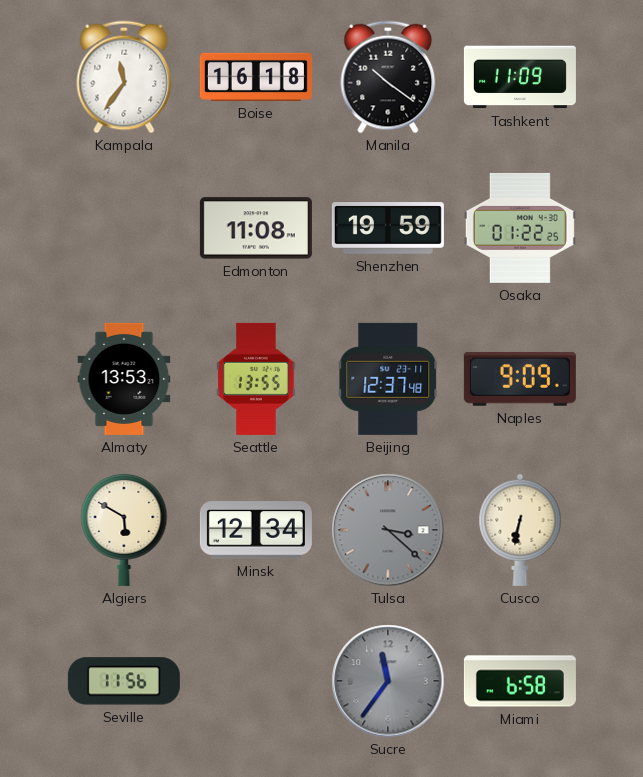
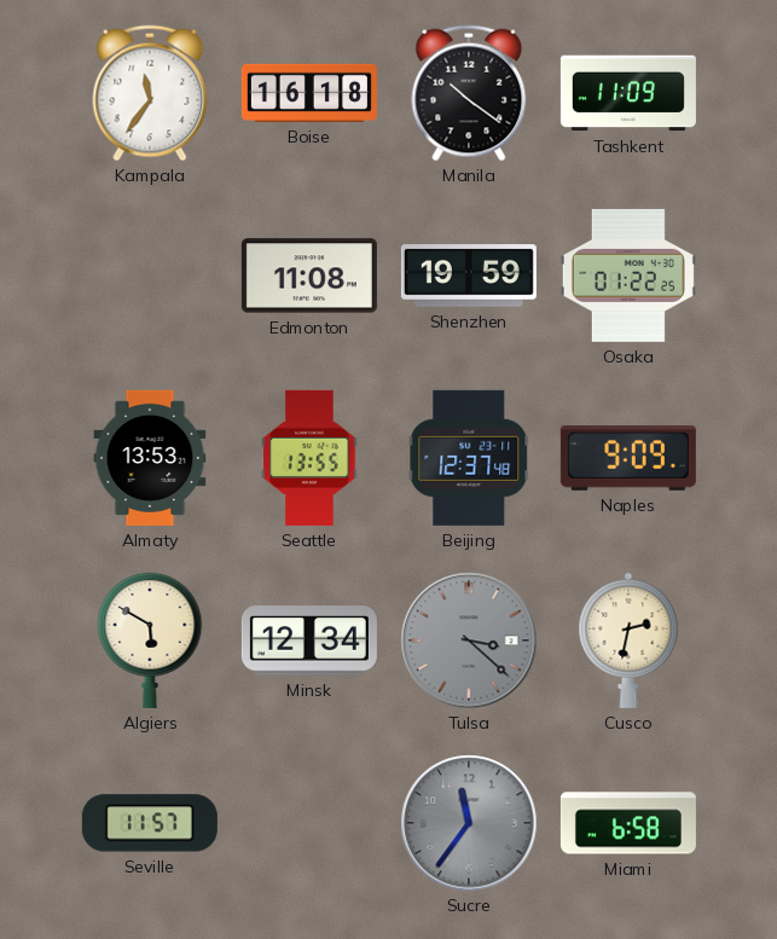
Cusco: 6:32 -> 2:32 (628, 641)
Seville: 11:56 -> 11:57 (150, 823)
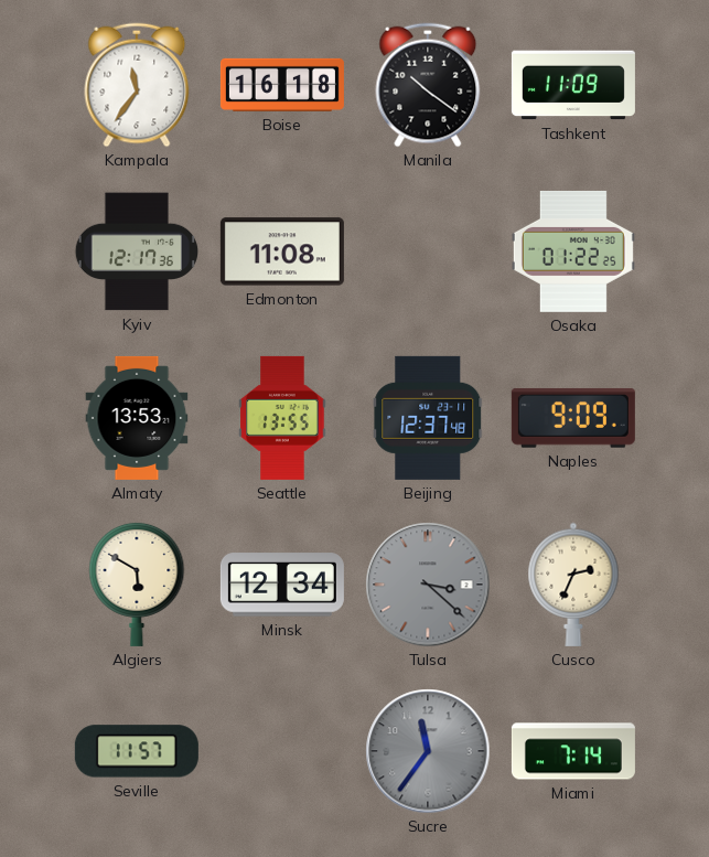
Kyiv: none -> 12:17 (136, 251)
Shenzhen: 19:59 -> none (469, 276)
Cusco: 2:32 -> 2:34 (573, 585)
Miami: 6:58 -> 7:14 (573, 751)
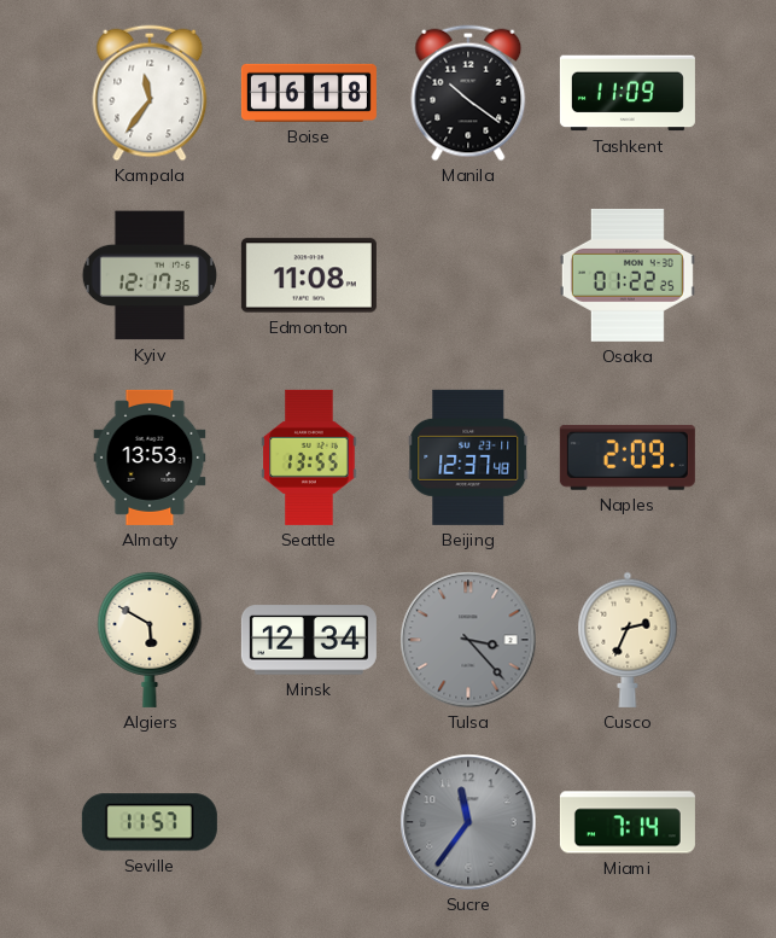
Naples: 9:09 -> 2:09 (628, 458)
Tulsa: 3:22 -> 3:23 (468, 640)
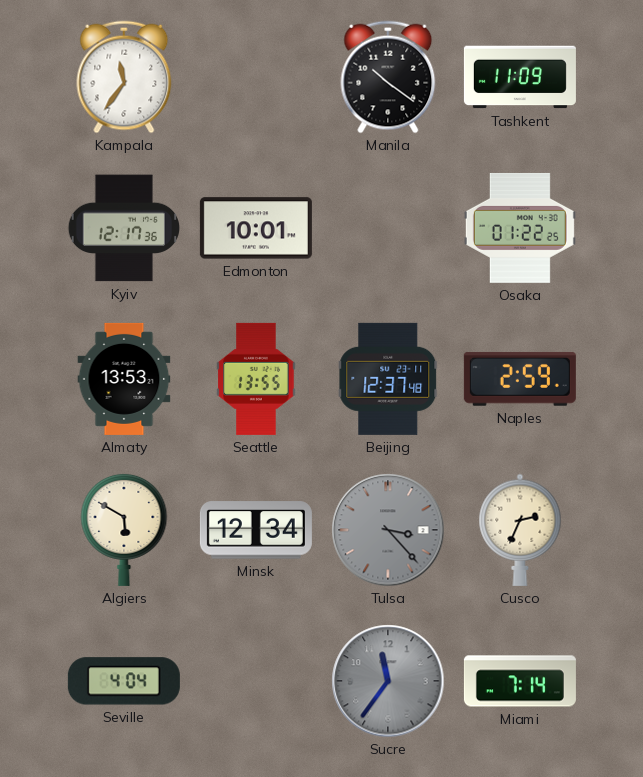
Boise: 16:18 -> none (309, 93)
Edmonton: 11:08 -> 10:01 (256, 228)
Naples: 2:09 -> 2:59 (520, 379)
Seville: 11:57 -> 4:04 (124, 681)
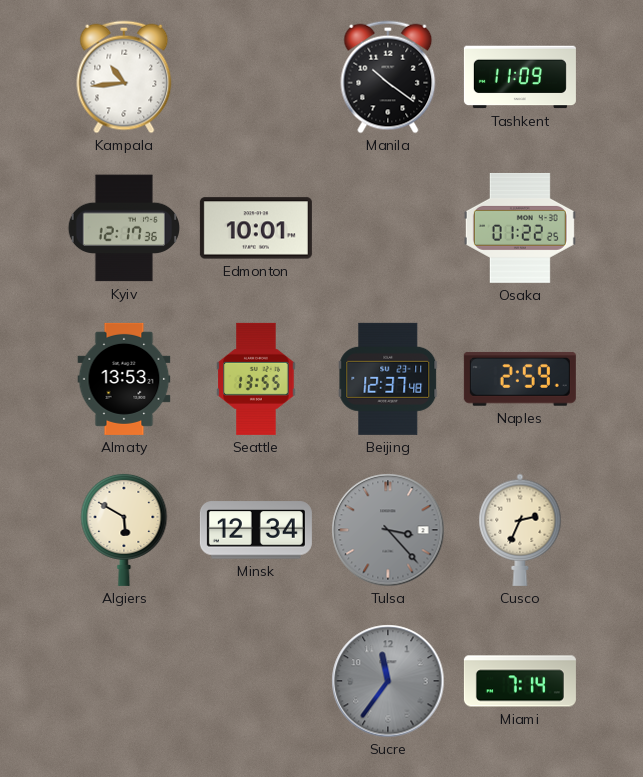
Kampala: 11:36 -> 10:44 (124, 77)
Seville: 4:04 -> none (124, 681)
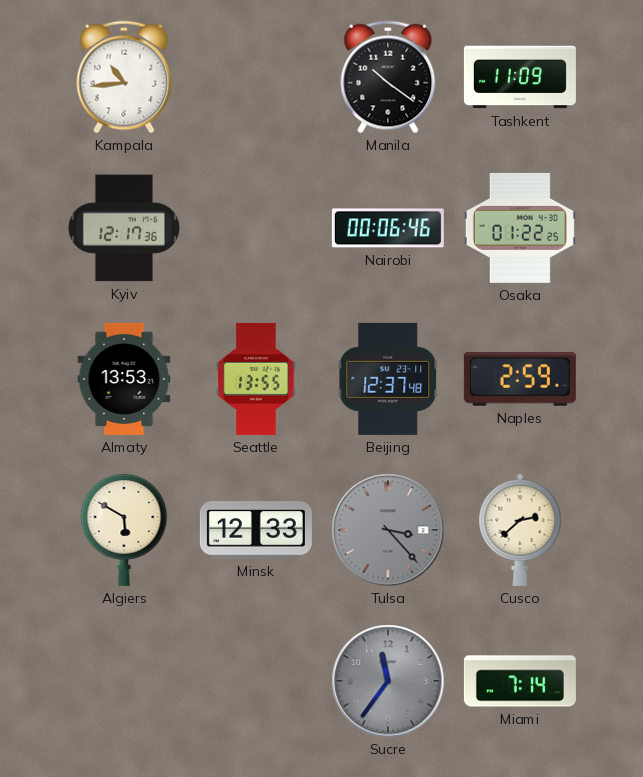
Edmonton: 10:01 -> none (256, 228)
Nairobi: none -> 00:06 (388, 228)
Minsk: 12:34 -> 12:33 (256, 530)
Cusco: 2:34 -> 2:38 (520, 530)
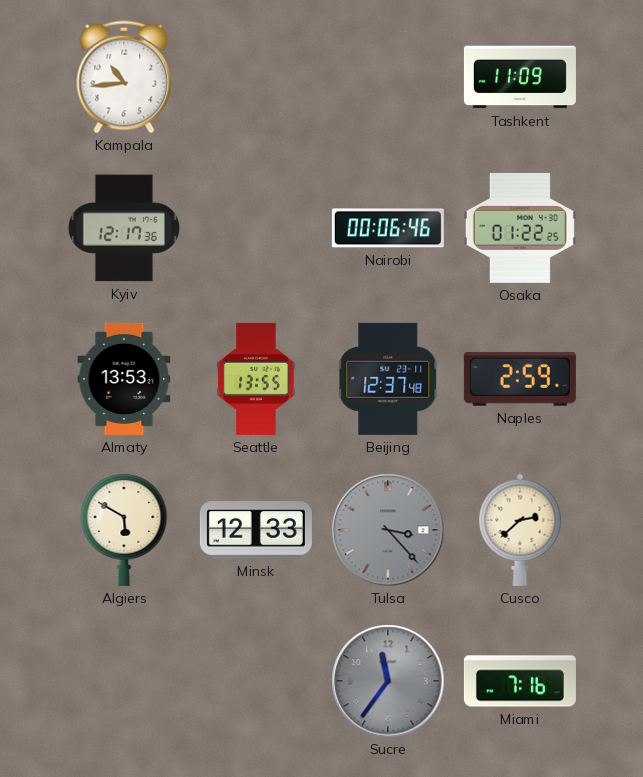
Manila: 10:21 -> none (388, 77)
Miami: 7:14 -> 7:16 (520, 681)
